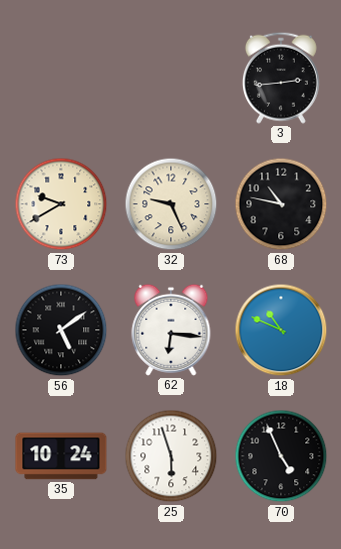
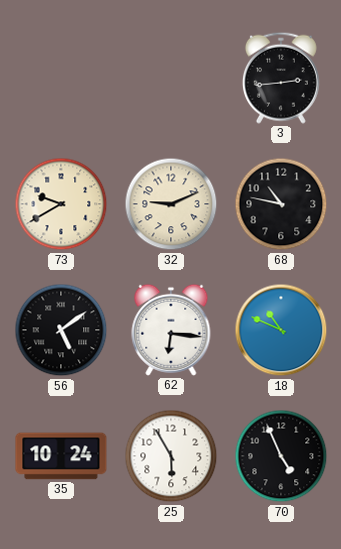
32: 9:26 -> 9:11 (171, 204)
25: 5:57 -> 5:55 (171, 456)
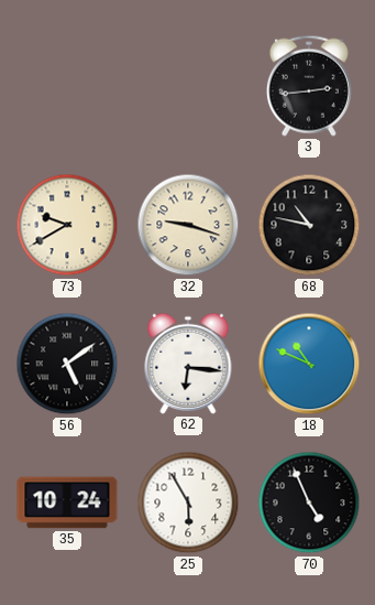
32: 9:11 -> 9:18 (188, 225)
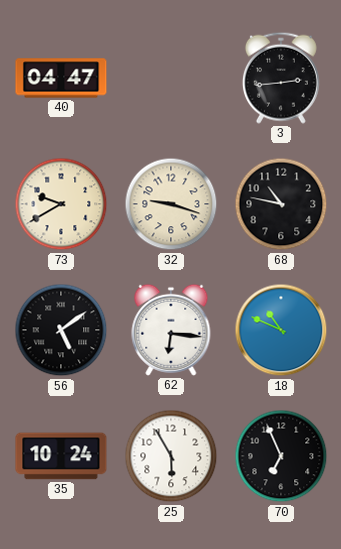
40: none -> 04:47 (61, 78)
70: 4:56 -> 6:56 (281, 456)
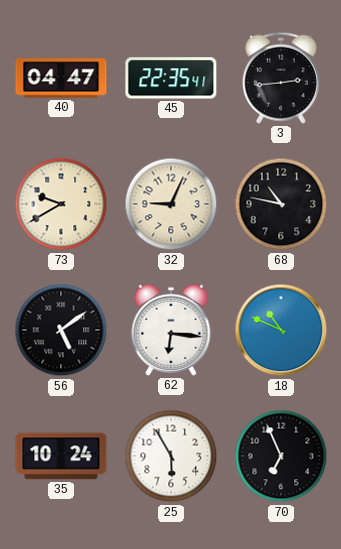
45: none -> 22:35 (171, 78)
32: 9:18 -> 9:04 (171, 204)
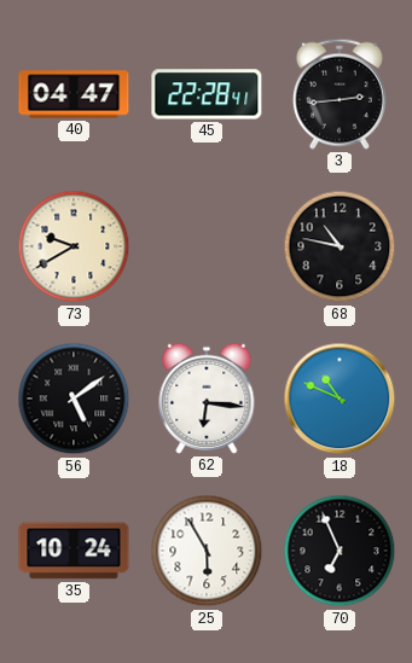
45: 22:35 -> 22:28 (207, 94)
32: 9:04 -> none (171, 204)
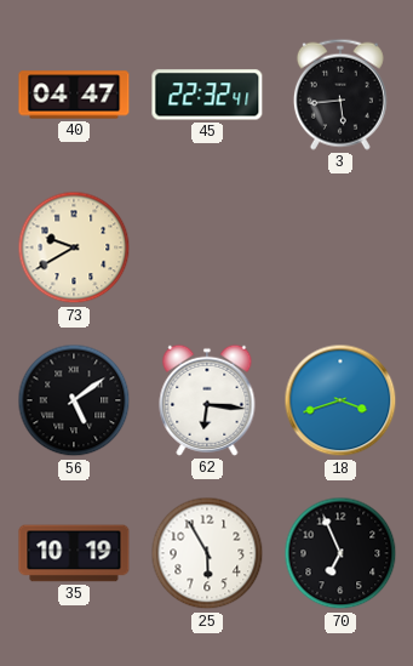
45: 22:28 -> 22:32 (207, 95)
3: 2:44 -> 5:44 (340, 95)
68: 10:47 -> none (340, 246)
18: 10:49 -> 3:42 (340, 400)
35: 10:24 -> 10:19 (74, 553)
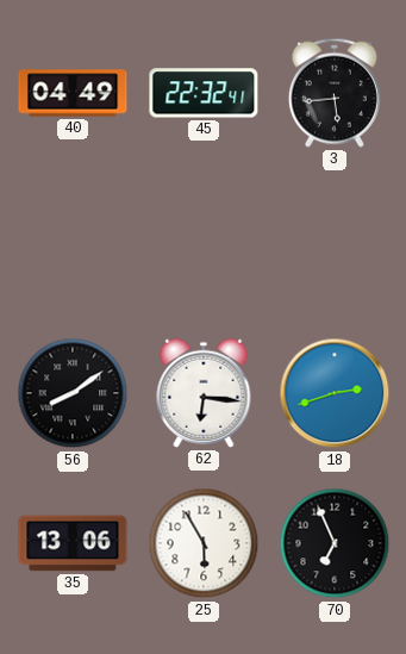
40: 04:47 -> 04:49 (73, 93)
73: 9:40 -> none (74, 247)
56: 5:09 -> 8:09 (73, 393)
18: 3:42 -> 2:42 (335, 393)
35: 10:19 -> 13:06 (73, 543)
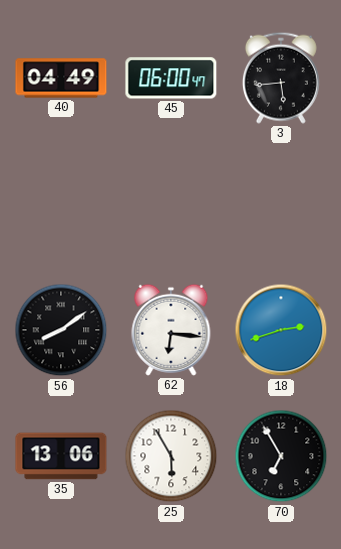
45: 22:32 -> 06:00 (171, 78)
70: 6:56 -> 6:55 (281, 456)
